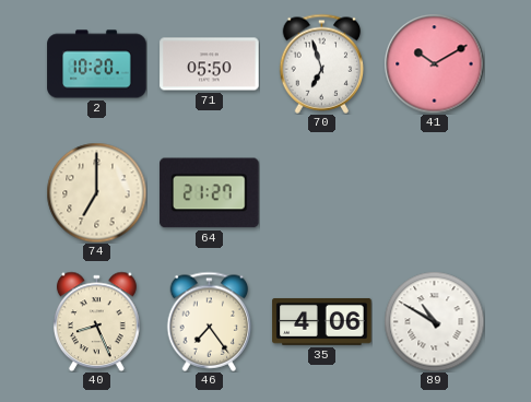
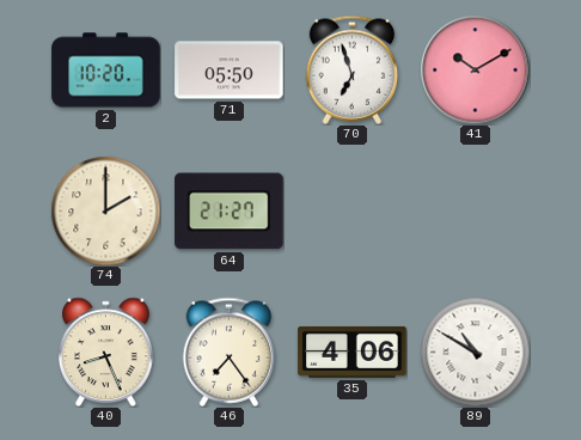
74: 7:00 -> 2:00 (105, 210)
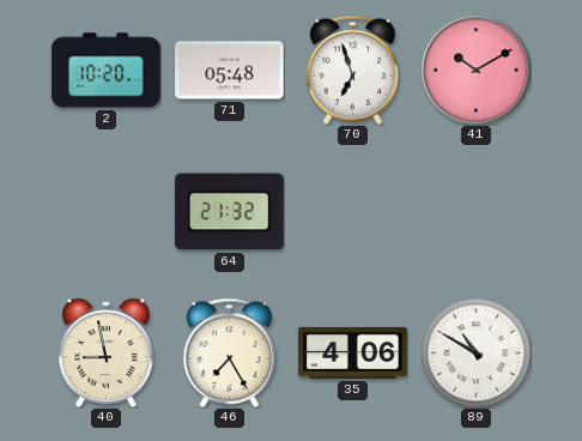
71: 05:50 -> 05:48 (230, 71)
74: 2:00 -> none (105, 210)
64: 21:27 -> 21:32 (230, 212)
40: 8:26 -> 8:58 (105, 352)
46: 7:24 -> 7:25 (230, 352)
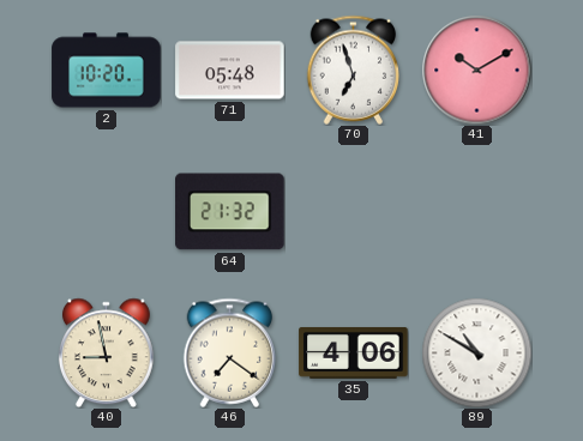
46: 7:25 -> 7:21 (230, 352)
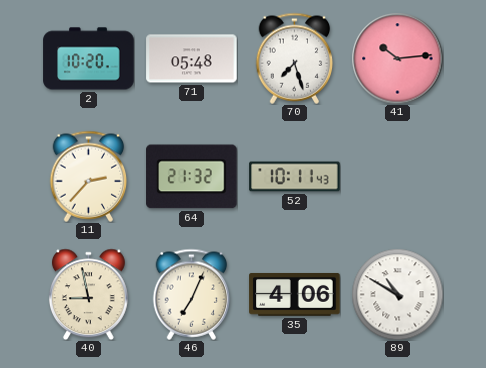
70: 6:57 -> 7:27 (295, 58)
41: 10:10 -> 10:14 (397, 58)
11: none -> 2:37 (89, 176)
52: none -> 10:11 (295, 177)
46: 7:21 -> 7:04 (192, 294)
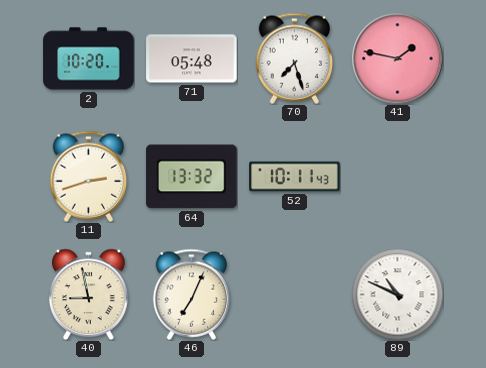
41: 10:14 -> 1:47 (397, 58)
11: 2:37 -> 2:42 (89, 176)
64: 21:32 -> 13:32 (192, 177)
35: 4:06 -> none (295, 294)
89: 10:50 -> 10:49 (397, 294)
